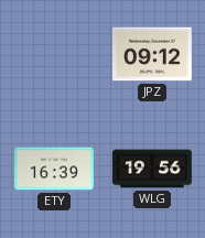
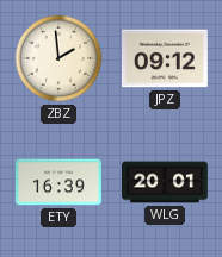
ZBZ: none -> 1:59 (58, 58)
WLG: 19:56 -> 20:01 (166, 182)
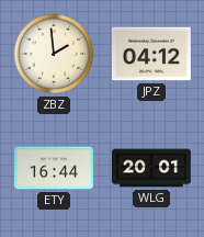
JPZ: 09:12 -> 04:12 (151, 54)
ETY: 16:39 -> 16:44 (54, 168)
